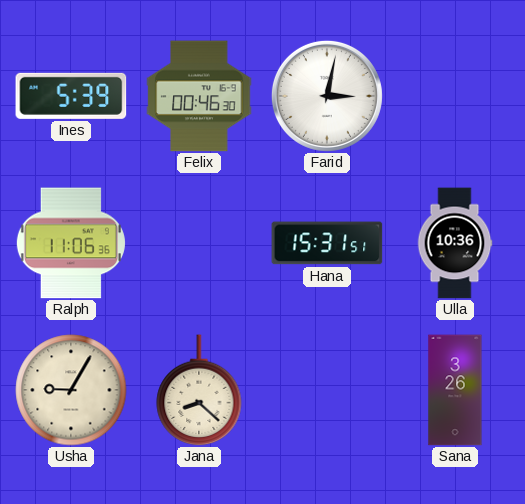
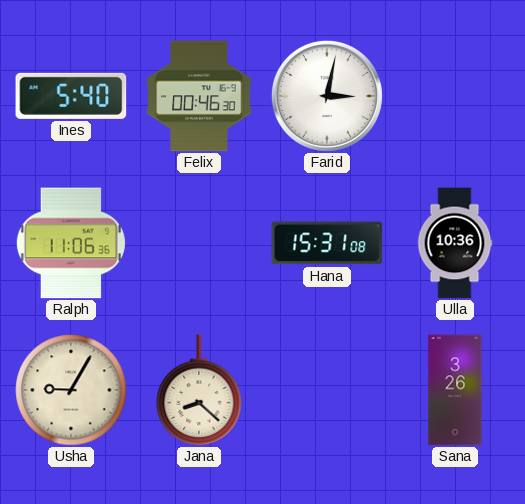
Ines: 5:39 -> 5:40 (71, 96)
Hana: 15:31:51 -> 15:31:08 (327, 243)
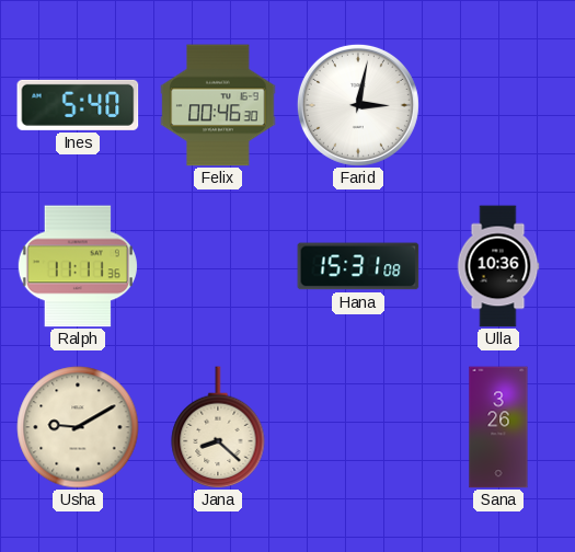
Ralph: 11:06 -> 11:11 (78, 266)
Usha: 9:05 -> 9:10 (78, 427)
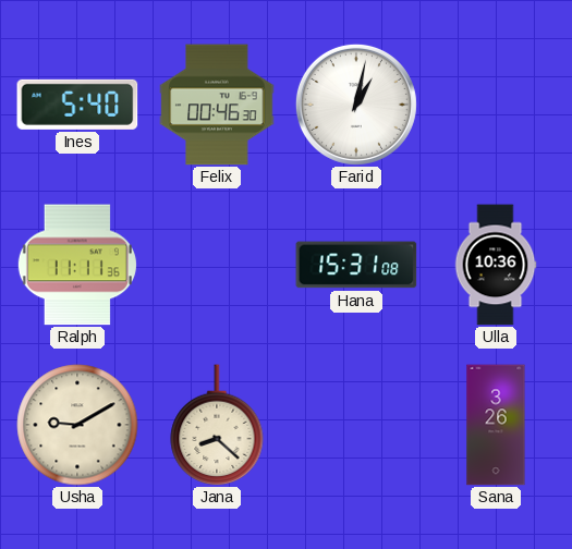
Farid: 3:02 -> 1:02 (356, 105)
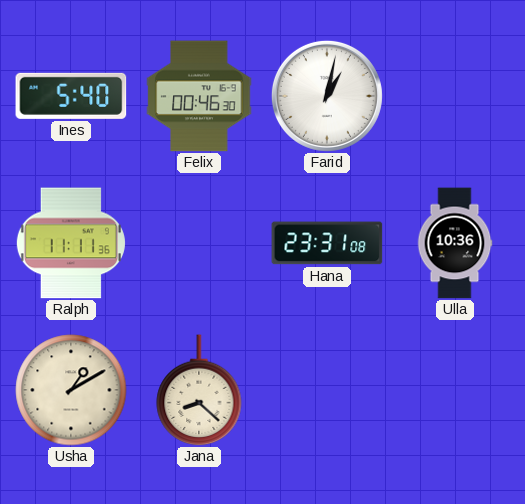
Hana: 15:31 -> 23:31 (327, 243)
Usha: 9:10 -> 1:10 (71, 390)
Sana: 3:26 -> none (496, 425)
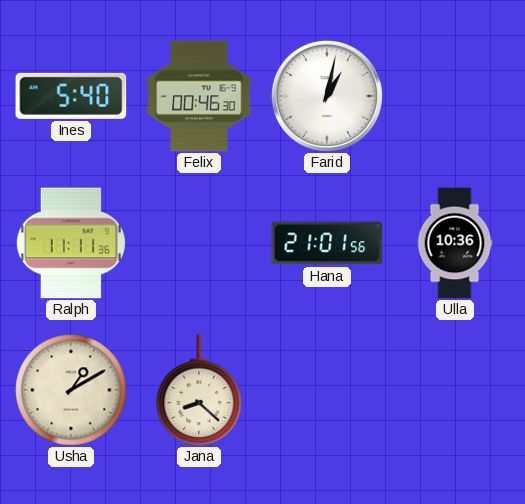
Hana: 23:31 -> 21:01 (327, 243)
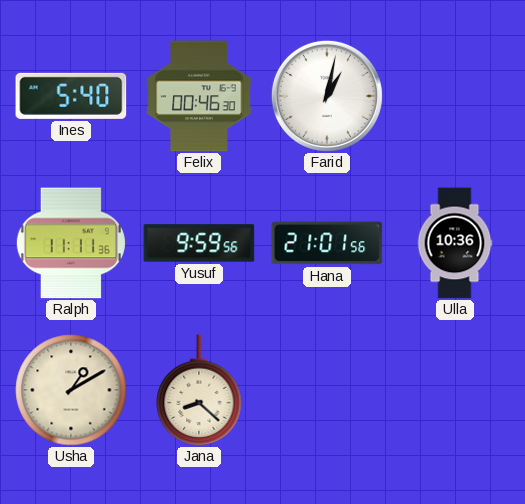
Yusuf: none -> 9:59 (199, 243)
